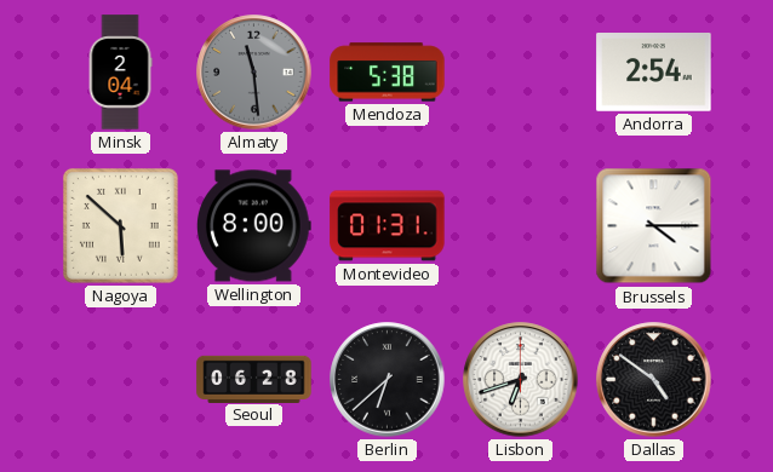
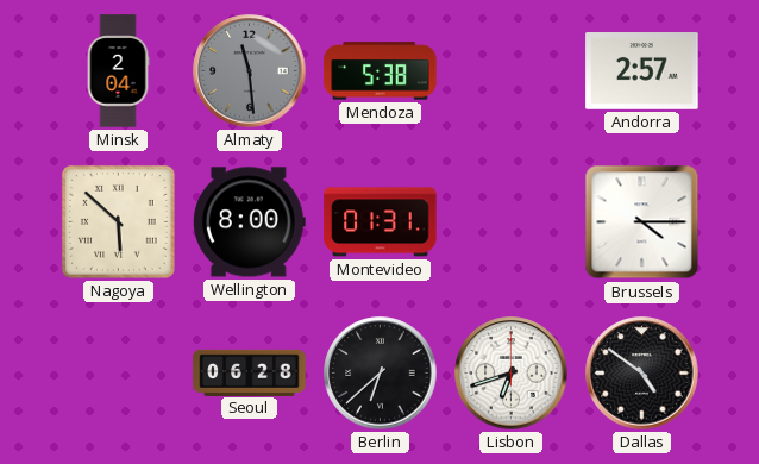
Andorra: 2:54 -> 2:57 (642, 71)
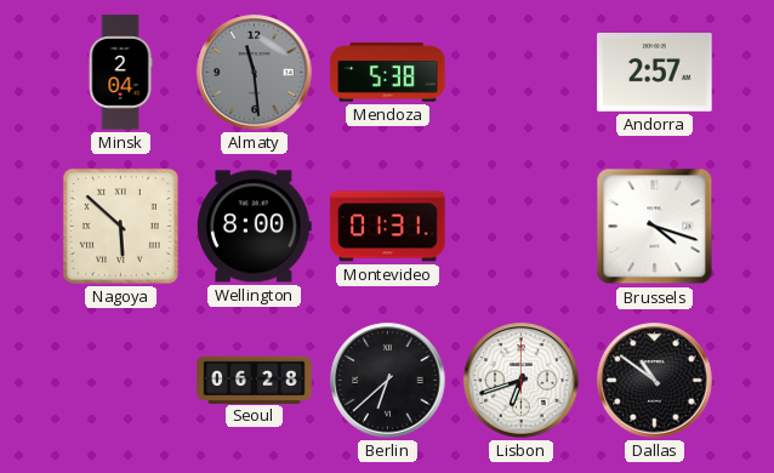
Brussels: 4:15 -> 4:18 (655, 227)
Dallas: 4:51 -> 10:51 (655, 381)
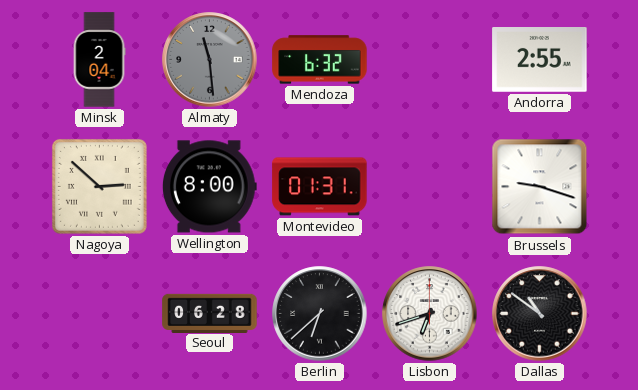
Mendoza: 5:38 -> 6:32 (320, 60)
Andorra: 2:57 -> 2:55 (540, 60)
Nagoya: 5:52 -> 2:52 (99, 186)
Brussels: 4:18 -> 9:18 (540, 187)
